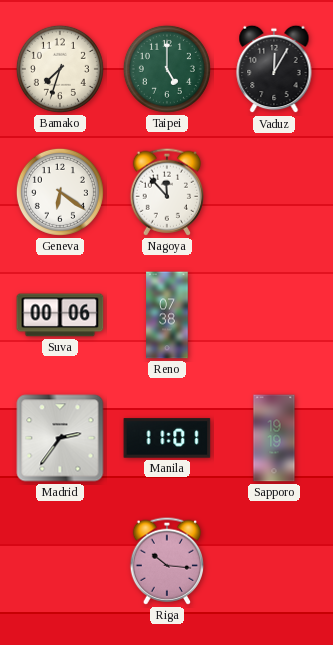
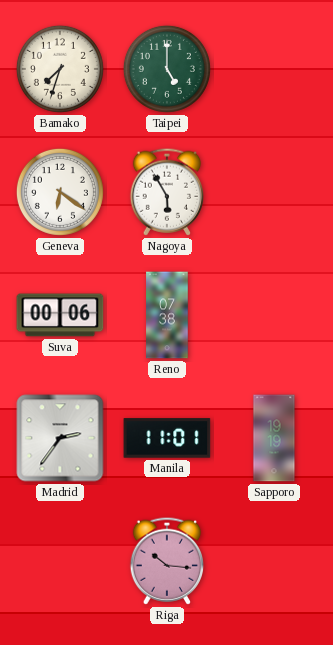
Vaduz: 12:05 -> none (274, 69)
Nagoya: 11:53 -> 5:55 (166, 192)
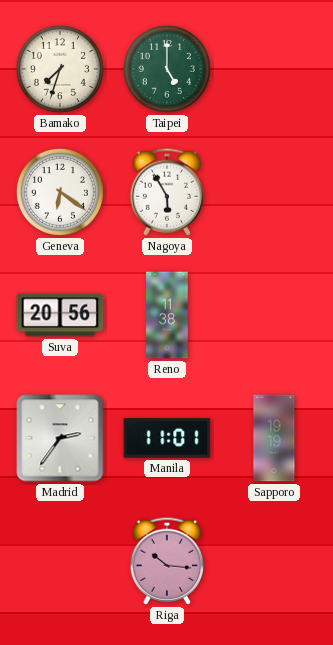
Suva: 00:06 -> 20:56 (60, 315)
Reno: 07:38 -> 11:38 (167, 315)
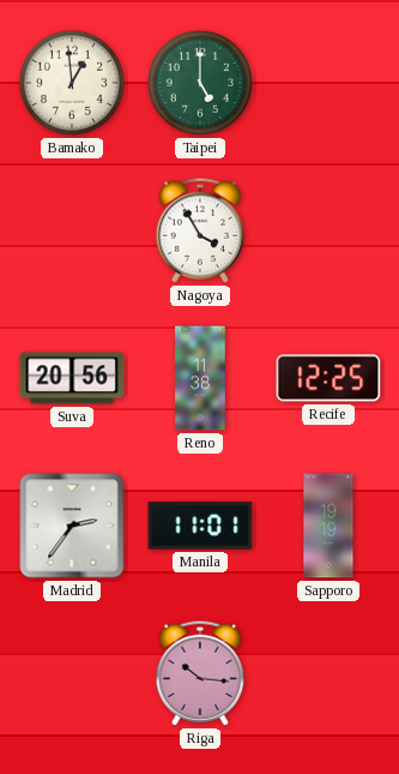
Bamako: 7:33 -> 12:59 (72, 83)
Geneva: 6:21 -> none (60, 192)
Nagoya: 5:55 -> 3:55 (199, 230)
Recife: none -> 12:25 (328, 378)
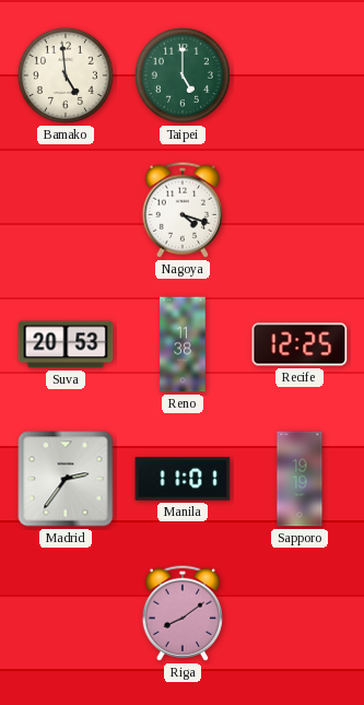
Bamako: 12:59 -> 4:59 (66, 75)
Nagoya: 3:55 -> 4:18 (181, 210)
Suva: 20:56 -> 20:53 (66, 344)
Riga: 10:16 -> 8:09 (181, 613)
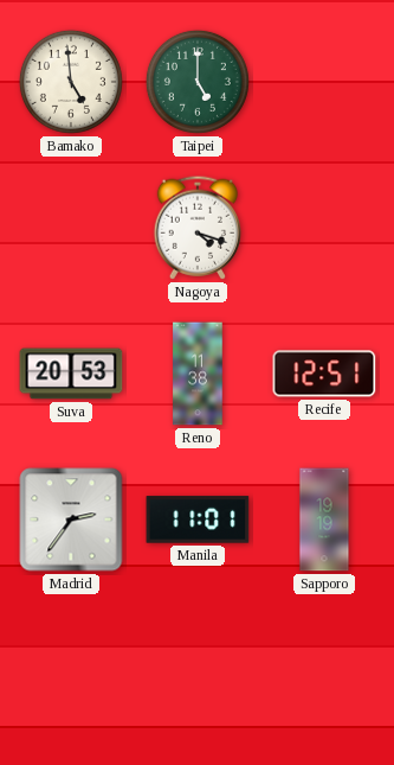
Recife: 12:25 -> 12:51 (324, 374)
Riga: 8:09 -> none (181, 613)
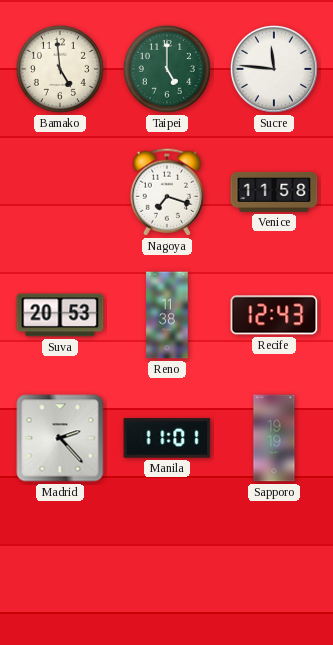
Sucre: none -> 11:46 (274, 69)
Nagoya: 4:18 -> 7:18 (166, 192)
Venice: none -> 11:58 (274, 192)
Recife: 12:51 -> 12:43 (274, 315)
Madrid: 2:36 -> 2:23 (60, 438)
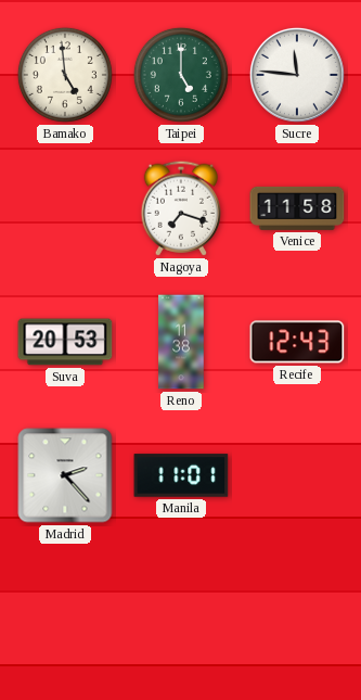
Sapporo: 19:19 -> none (274, 438)
